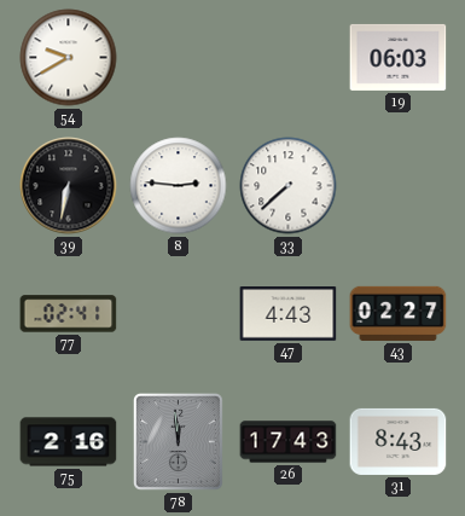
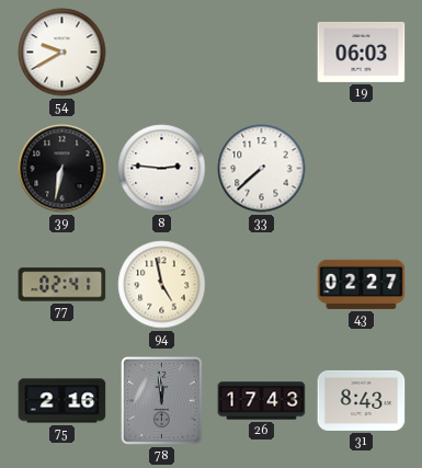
94: none -> 4:58 (162, 285)
47: 4:43 -> none (289, 314)
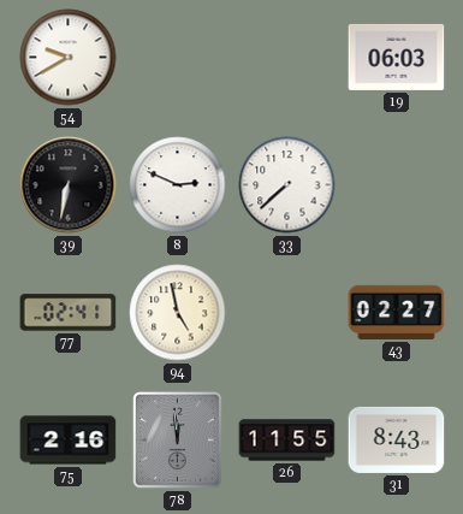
8: 2:46 -> 2:49 (178, 185)
26: 17:43 -> 11:55 (287, 441)
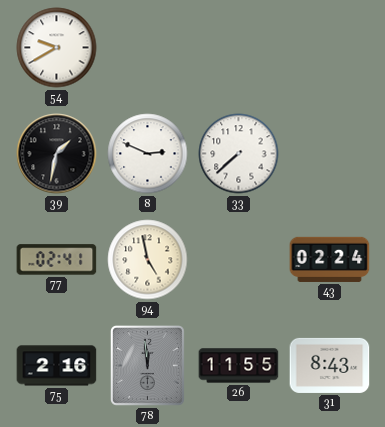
19: 06:03 -> none (397, 57)
39: 6:32 -> 1:32 (57, 154)
43: 02:27 -> 02:24 (330, 259)
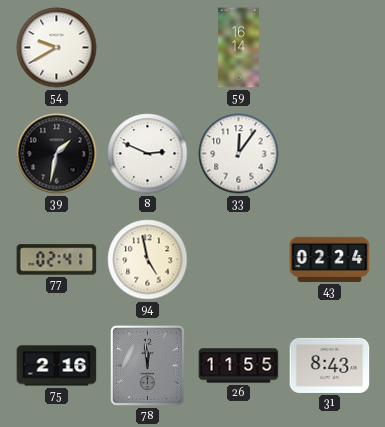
59: none -> 16:14 (239, 48)
33: 7:38 -> 12:06 (239, 154)
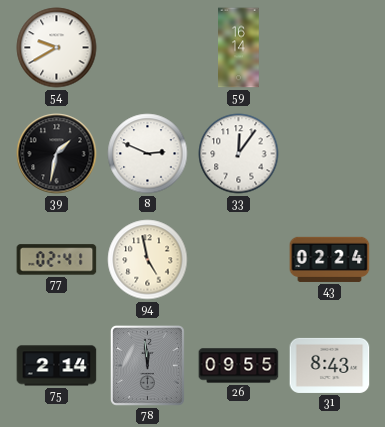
75: 2:16 -> 2:14 (57, 366)
26: 11:55 -> 09:55 (239, 366)
